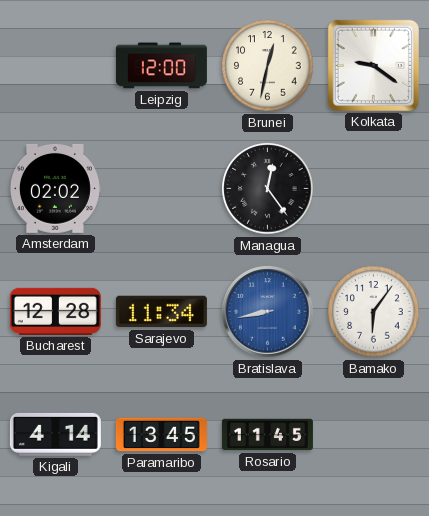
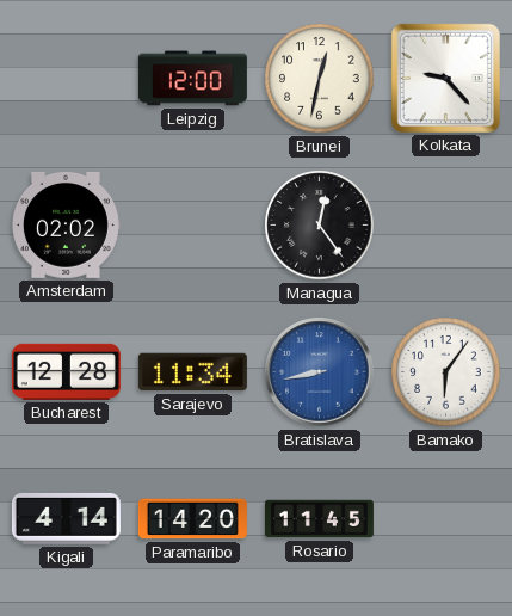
Kolkata: 9:21 -> 9:23 (445, 78)
Paramaribo: 13:45 -> 14:20 (192, 519)
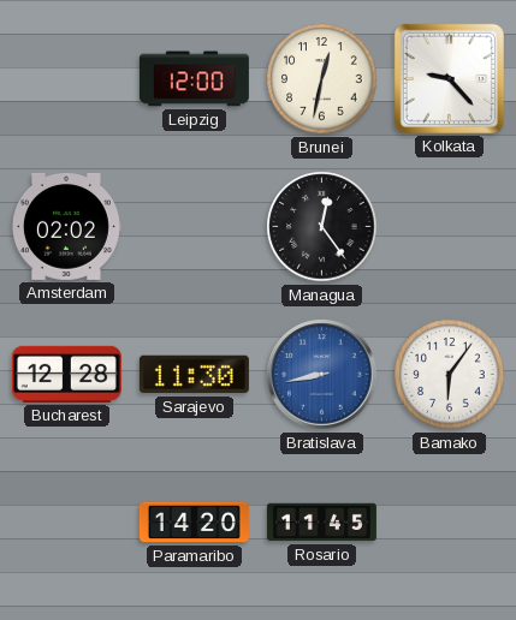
Sarajevo: 11:34 -> 11:30 (194, 375)
Kigali: 4:14 -> none (66, 519)
